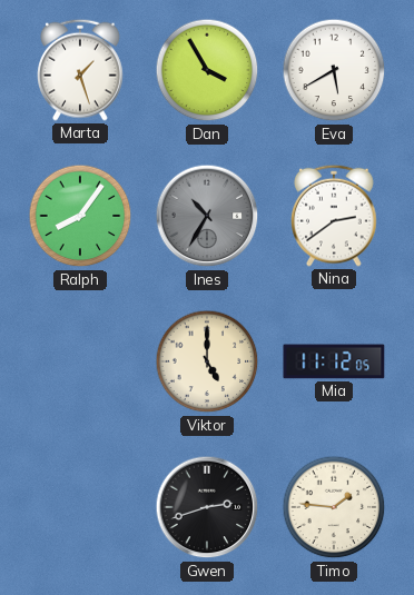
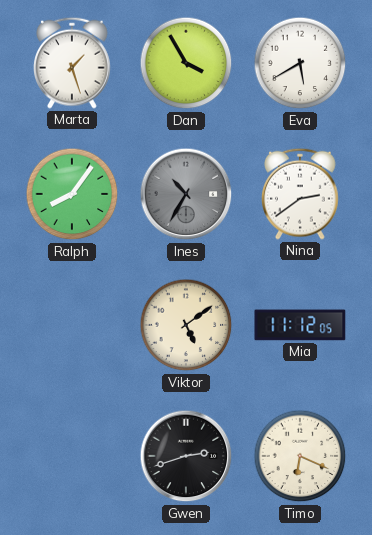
Viktor: 5:00 -> 5:09 (186, 325)
Timo: 1:46 -> 6:19 (300, 456)
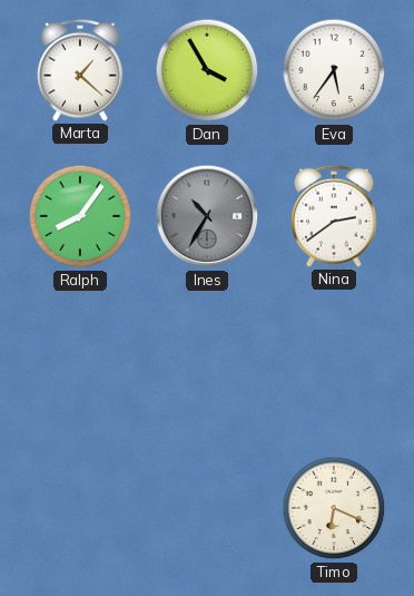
Marta: 1:27 -> 1:22 (81, 70)
Eva: 5:40 -> 5:36 (334, 70)
Viktor: 5:09 -> none (186, 325)
Mia: 11:12 -> none (300, 325)
Gwen: 2:42 -> none (186, 456)
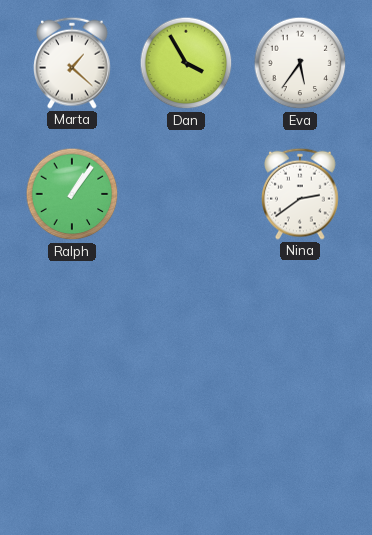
Ralph: 8:06 -> 1:06 (72, 194)
Ines: 10:35 -> none (207, 216)
Timo: 6:19 -> none (334, 508)
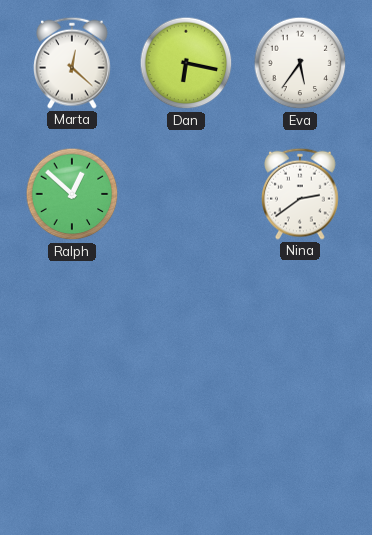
Marta: 1:22 -> 12:22 (73, 63)
Dan: 3:55 -> 6:17 (186, 63)
Ralph: 1:06 -> 12:52 (72, 194)
